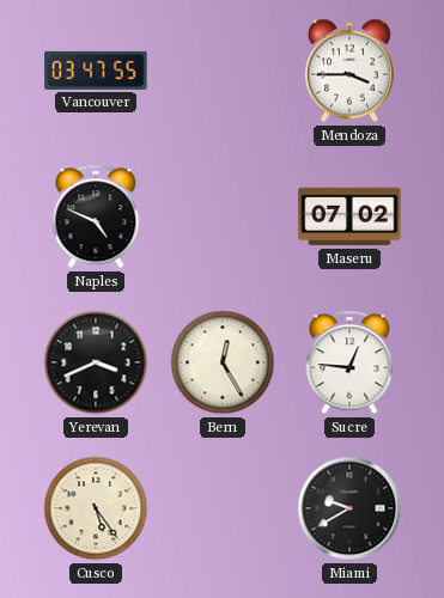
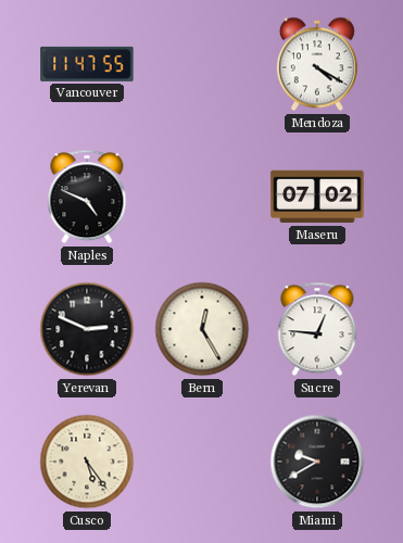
Vancouver: 03:47 -> 11:47 (87, 64)
Mendoza: 3:45 -> 4:20 (317, 64)
Yerevan: 3:41 -> 2:49 (87, 329)
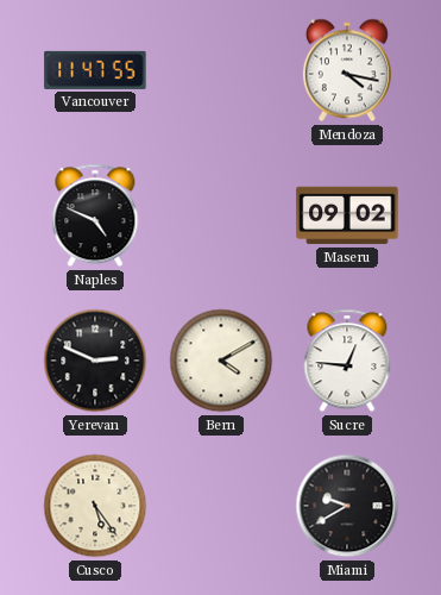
Mendoza: 4:20 -> 4:17 (347, 70)
Maseru: 07:02 -> 09:02 (347, 215)
Bern: 12:25 -> 4:10 (221, 361)
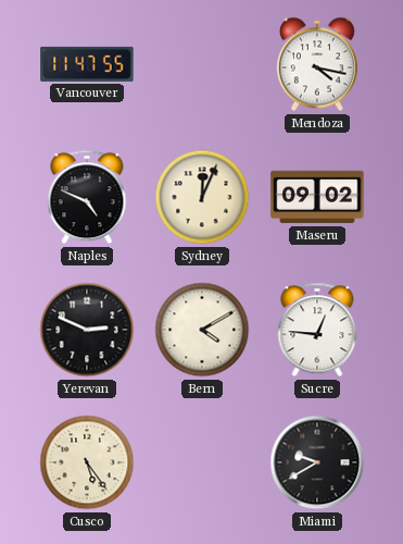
Sydney: none -> 12:04 (202, 197)
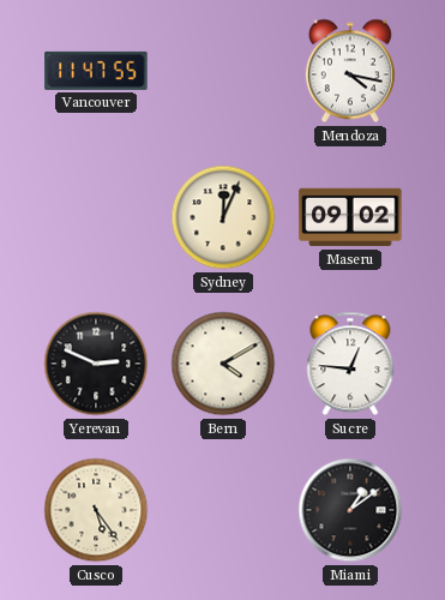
Naples: 4:49 -> none (87, 197)
Miami: 9:40 -> 1:09 (350, 510)
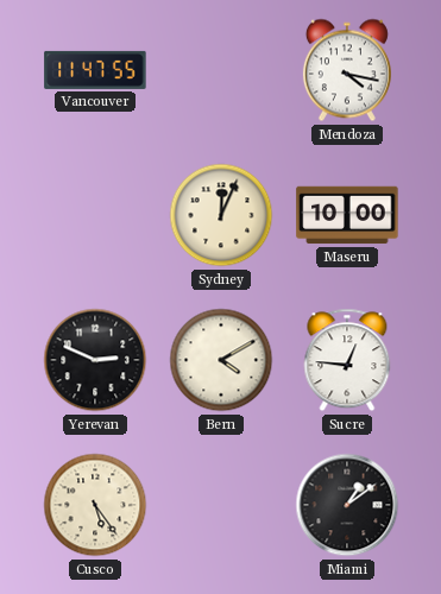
Maseru: 09:02 -> 10:00 (347, 215)
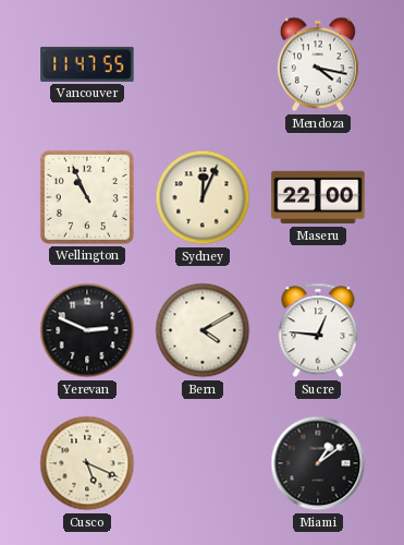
Wellington: none -> 10:56 (87, 197)
Maseru: 10:00 -> 22:00 (318, 197)
Cusco: 5:24 -> 5:19 (87, 463)
